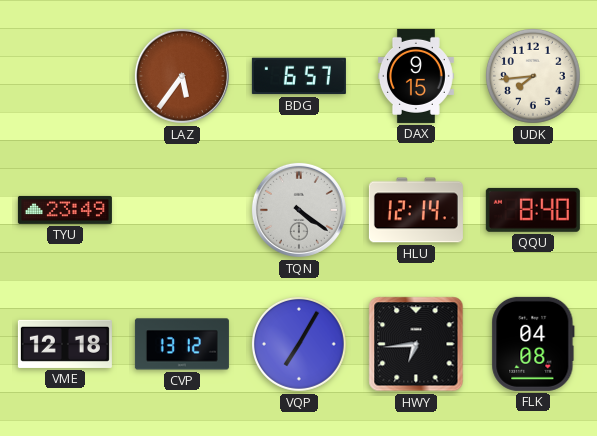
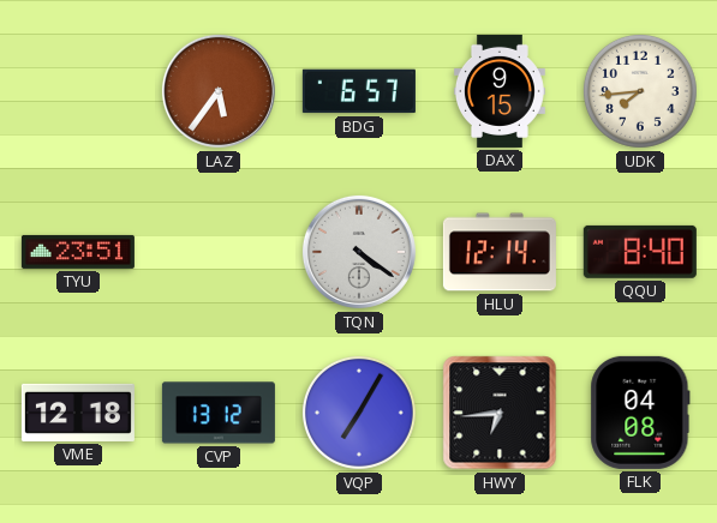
TYU: 23:49 -> 23:51 (78, 252)
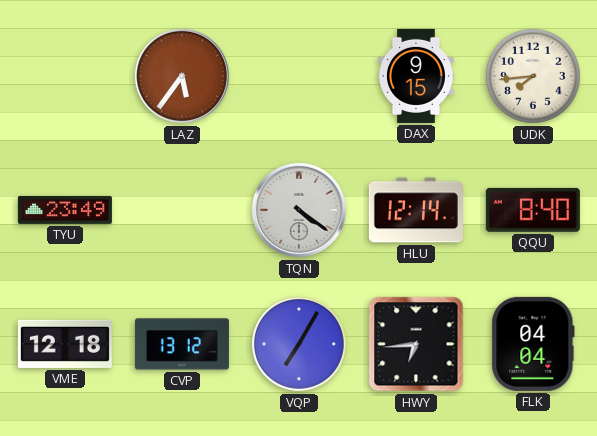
BDG: 6:57 -> none (359, 91)
TYU: 23:51 -> 23:49 (65, 210)
FLK: 04:08 -> 04:04 (533, 344)
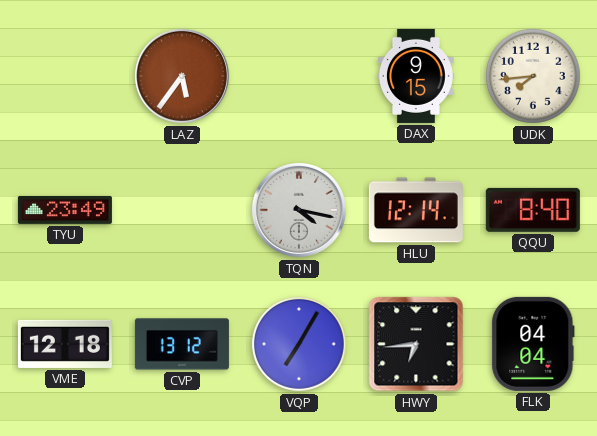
TQN: 4:21 -> 4:17 (299, 210)
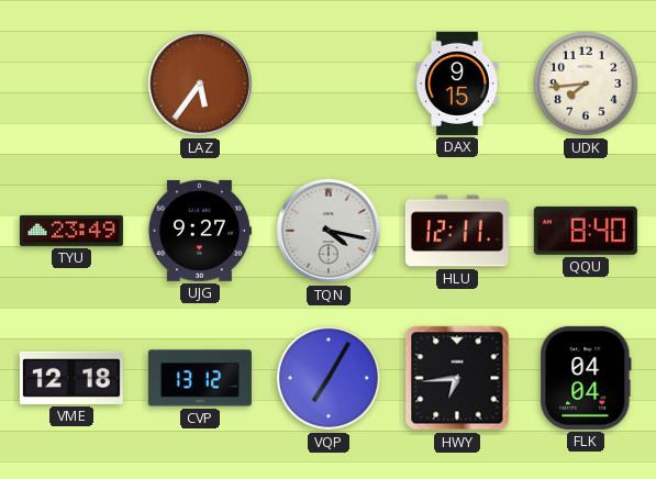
UJG: none -> 9:27 (199, 231)
HLU: 12:14 -> 12:11 (457, 231)
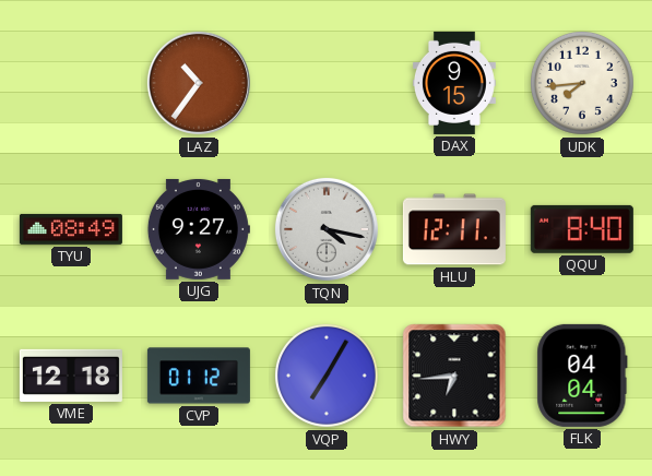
LAZ: 5:36 -> 10:36 (199, 83)
TYU: 23:49 -> 08:49 (71, 229)
CVP: 13:12 -> 01:12 (199, 376)
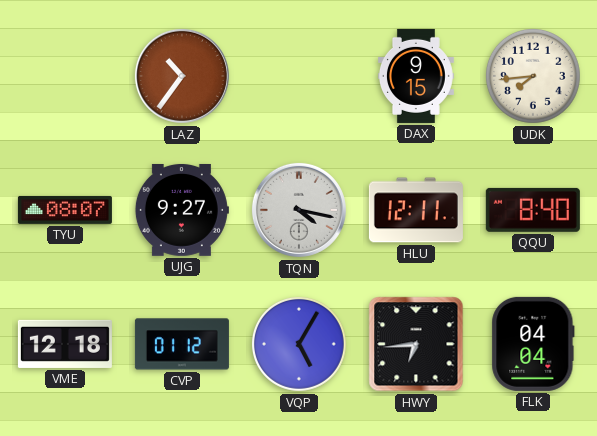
TYU: 08:49 -> 08:07 (65, 210)
VQP: 7:05 -> 5:05 (299, 344)
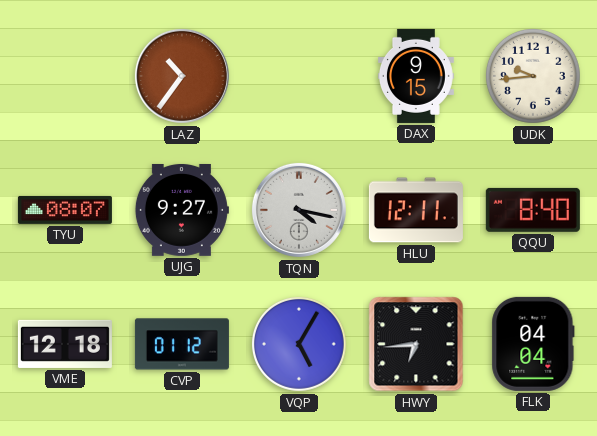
UDK: 7:44 -> 9:44 (533, 76)
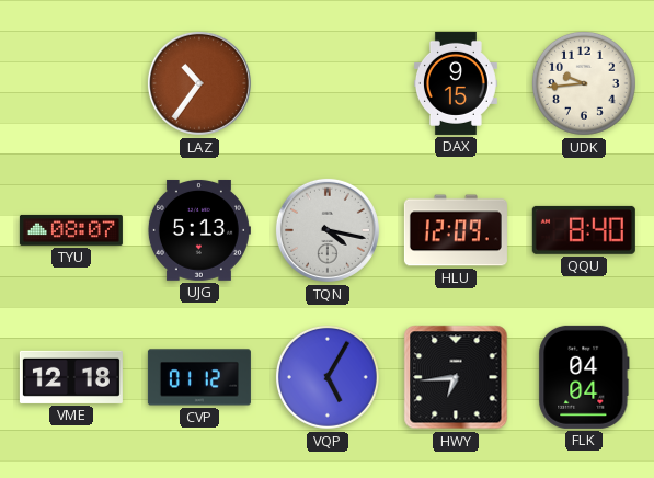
UJG: 9:27 -> 5:13 (198, 230)
HLU: 12:11 -> 12:09 (456, 230)
